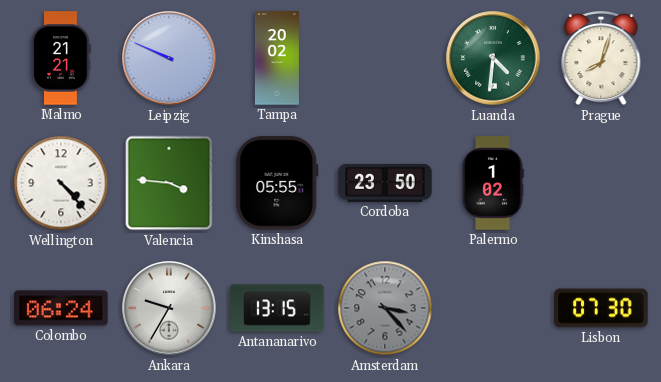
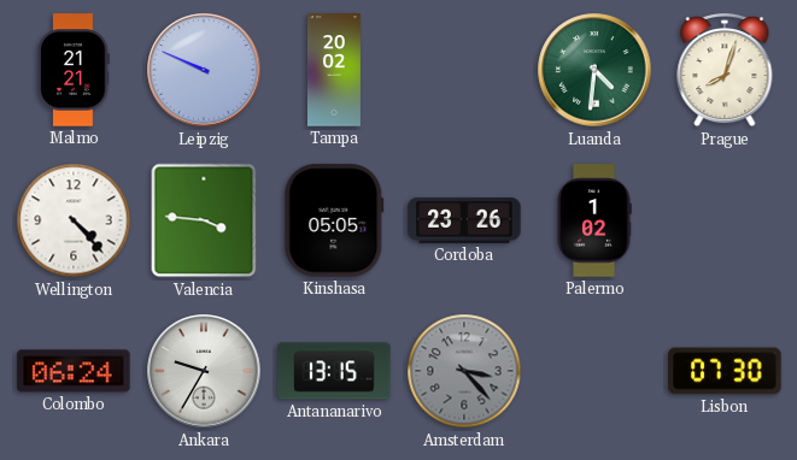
Kinshasa: 05:55 -> 05:05 (334, 220)
Cordoba: 23:50 -> 23:26 (464, 220)
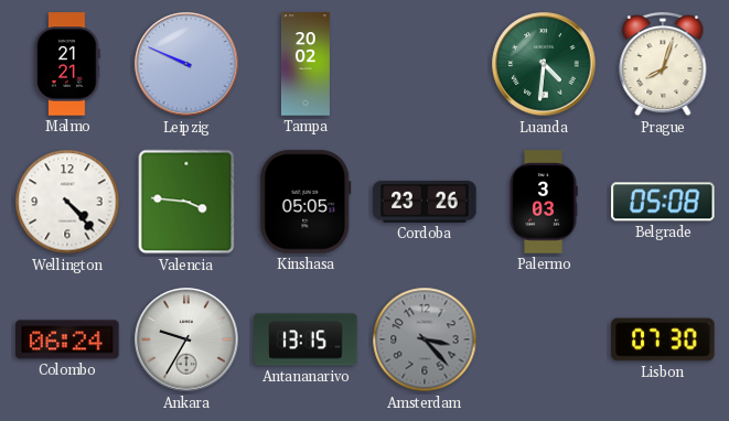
Palermo: 1:02 -> 3:03 (544, 202)
Belgrade: none -> 05:08 (663, 202)
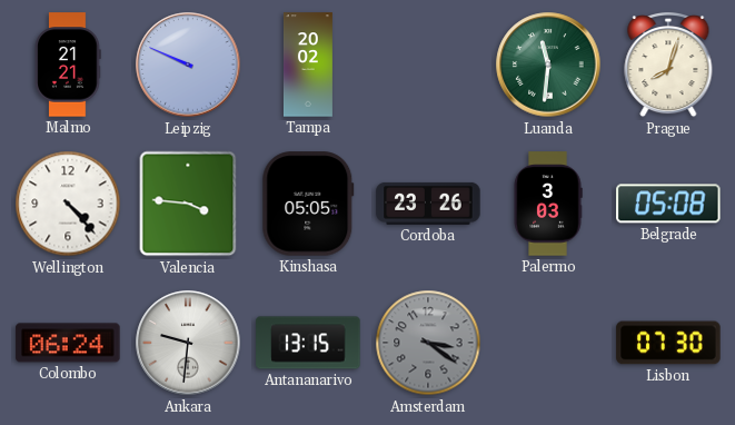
Luanda: 4:31 -> 11:31 (548, 65)
Ankara: 9:35 -> 9:31 (188, 343)
Amsterdam: 3:23 -> 3:21 (428, 343)
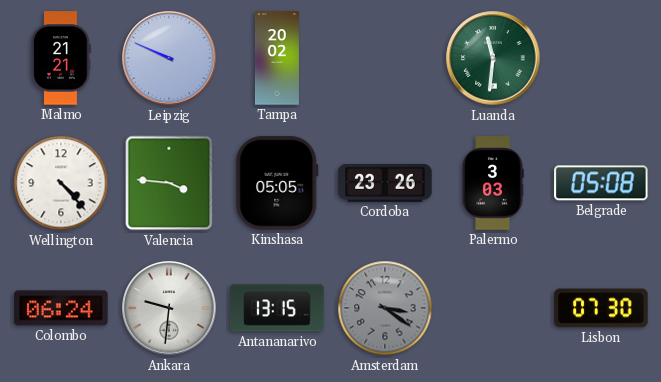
Prague: 8:03 -> none (668, 65)
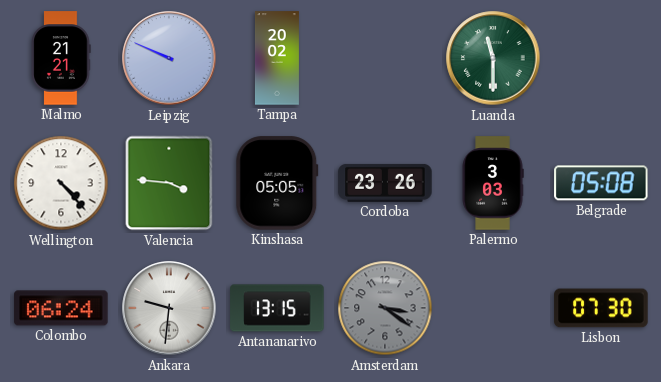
Luanda: 11:31 -> 11:30 (493, 58)
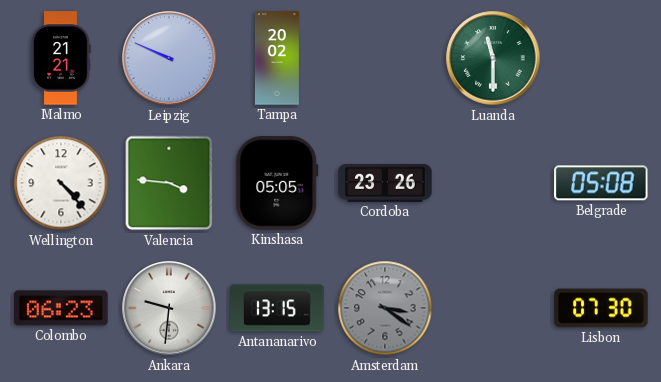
Palermo: 3:03 -> none (493, 183)
Colombo: 06:24 -> 06:23 (61, 308)
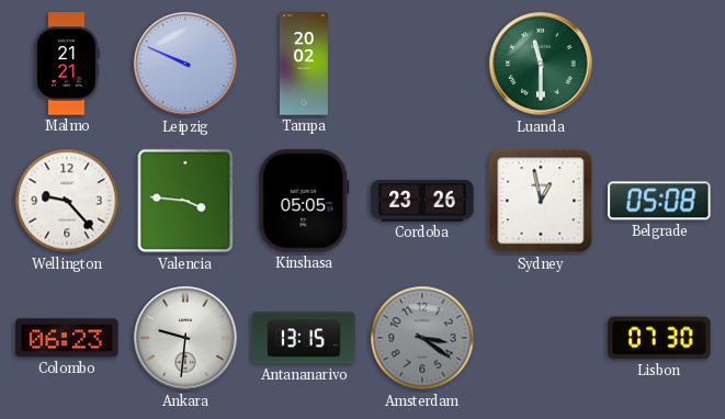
Wellington: 4:23 -> 9:23 (67, 201)
Sydney: none -> 12:58 (541, 201)
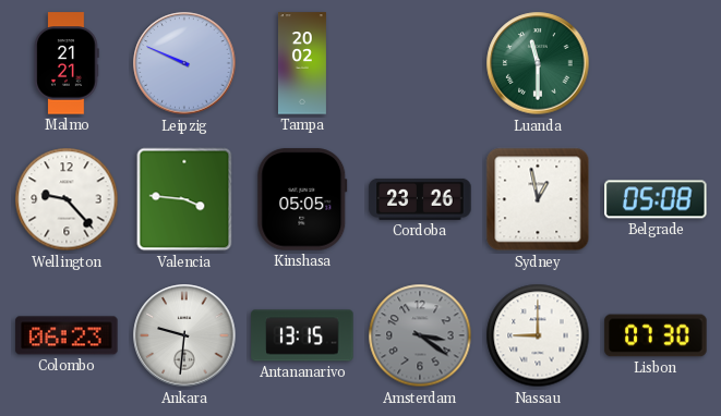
Nassau: none -> 9:00 (538, 335)
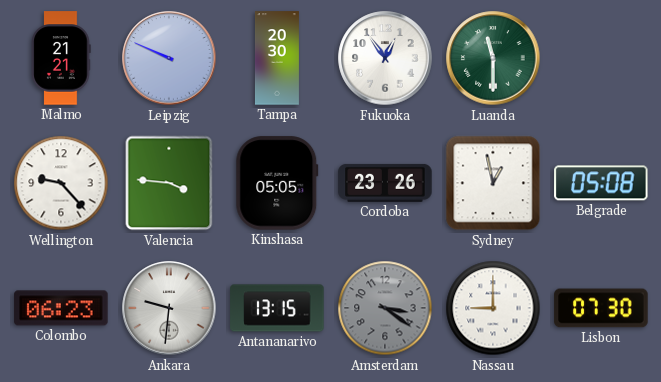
Tampa: 20:02 -> 20:30 (277, 58)
Fukuoka: none -> 12:54 (385, 58)
